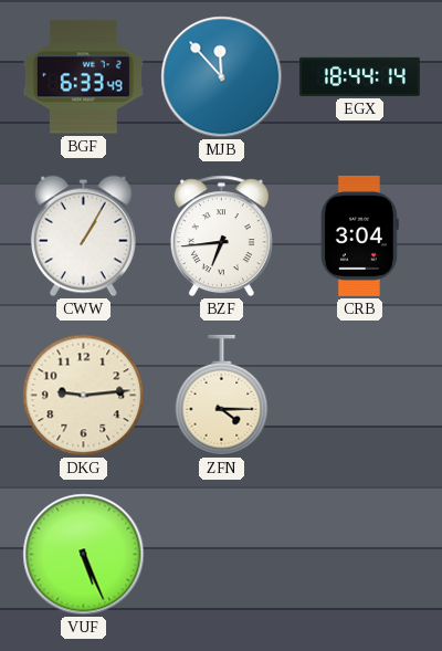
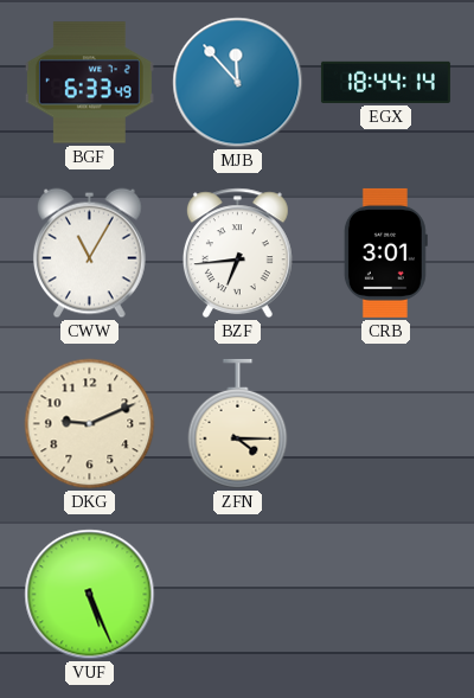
CWW: 1:05 -> 11:05 (89, 254)
CRB: 3:04 -> 3:01 (385, 252)
DKG: 9:14 -> 9:11 (90, 424)
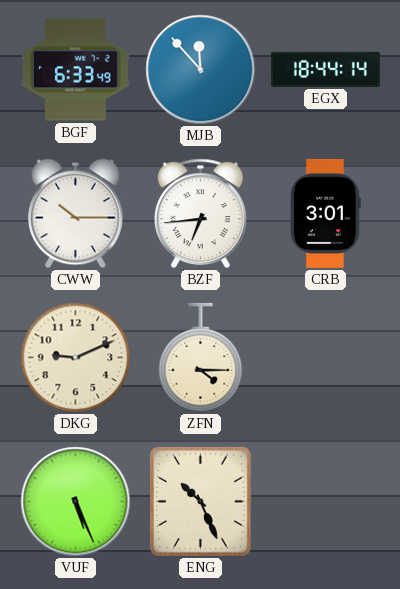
CWW: 11:05 -> 10:15 (75, 214)
ENG: none -> 10:26 (200, 502)
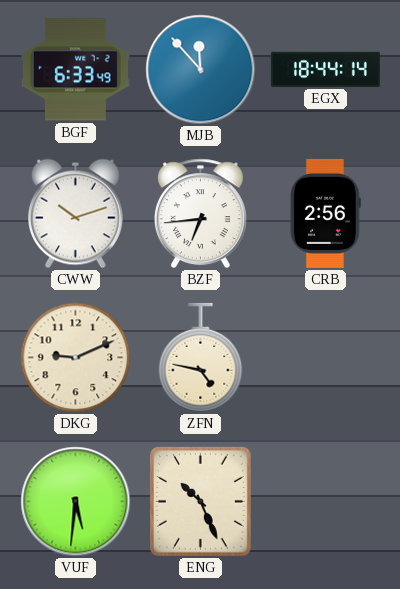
CWW: 10:15 -> 10:12 (75, 214)
CRB: 3:01 -> 2:56 (325, 213)
ZFN: 4:15 -> 4:47 (201, 358)
VUF: 5:26 -> 5:31 (76, 502)
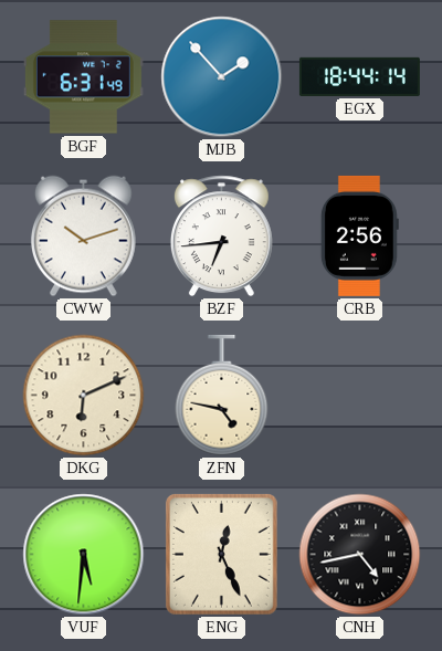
BGF: 6:33 -> 6:31 (83, 77)
MJB: 11:53 -> 1:53 (222, 77)
DKG: 9:11 -> 6:11 (84, 396)
ENG: 10:26 -> 12:26 (221, 555)
CNH: none -> 4:43 (360, 555)
